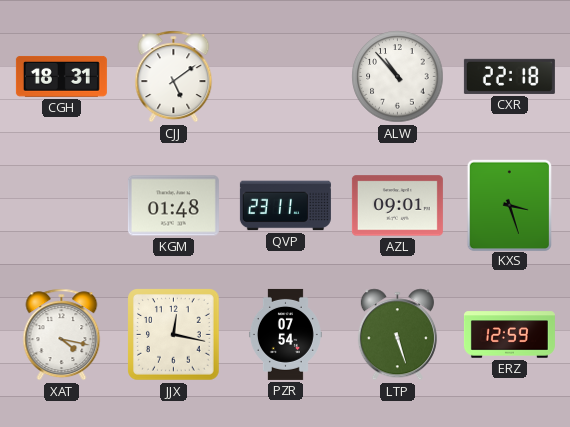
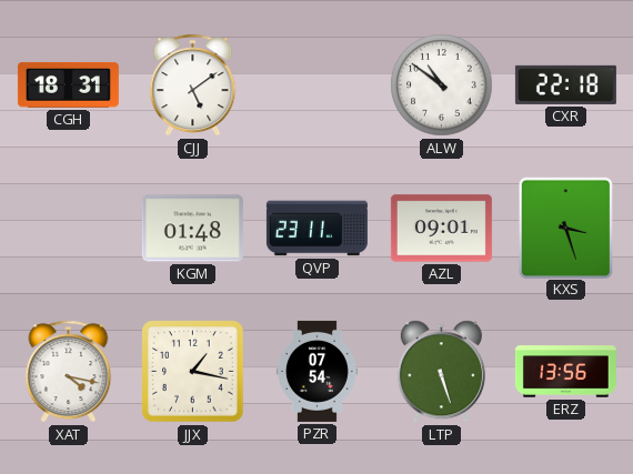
ALW: 10:53 -> 10:51 (442, 85)
JJX: 12:17 -> 1:17 (193, 372)
ERZ: 12:59 -> 13:56 (565, 372)
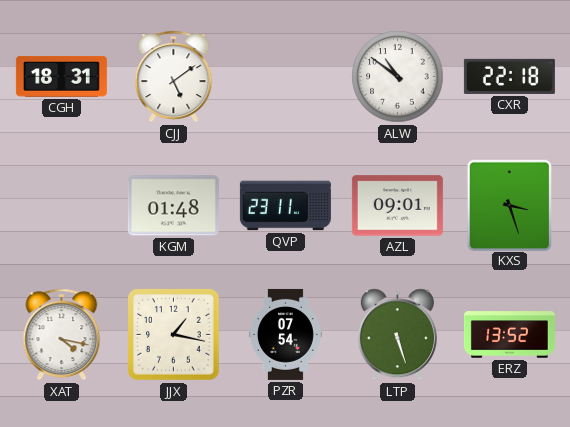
ERZ: 13:56 -> 13:52 (509, 335)
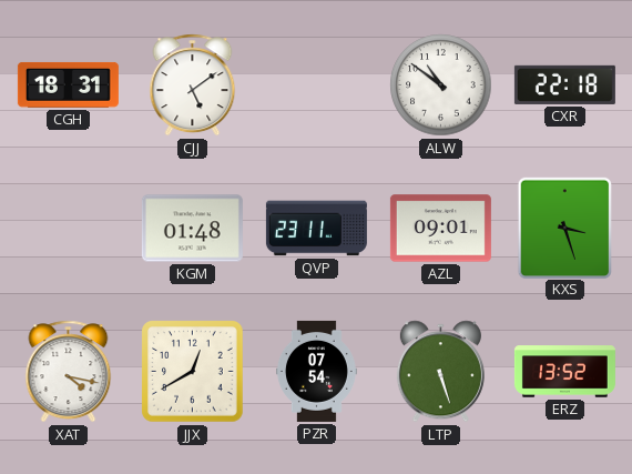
JJX: 1:17 -> 12:40 (193, 372)
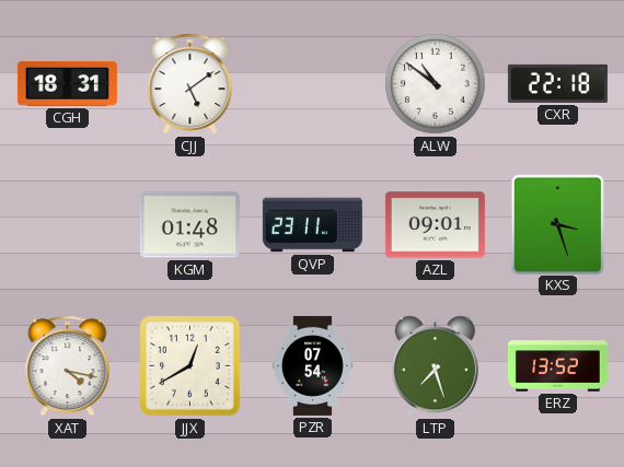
LTP: 5:27 -> 7:27 (435, 366)
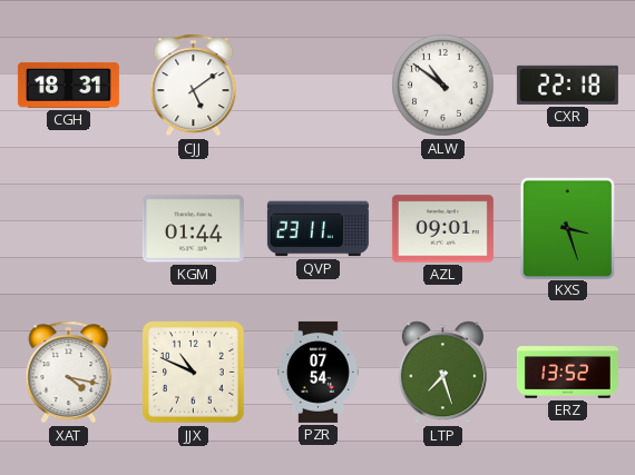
KGM: 01:48 -> 01:44 (193, 229)
JJX: 12:40 -> 10:49 (194, 373)
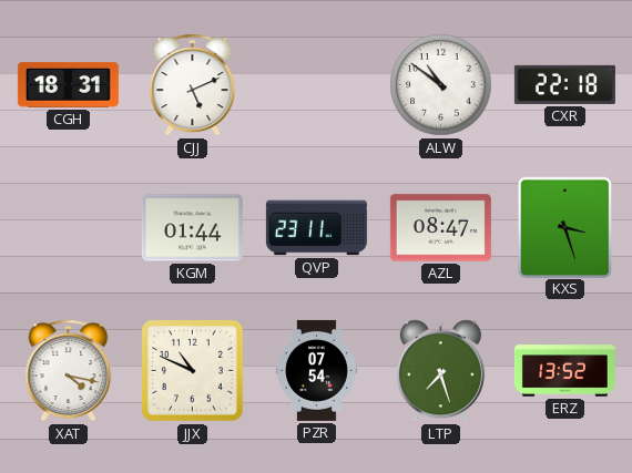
CJJ: 5:09 -> 5:11 (193, 85)
AZL: 09:01 -> 08:47 (440, 228)
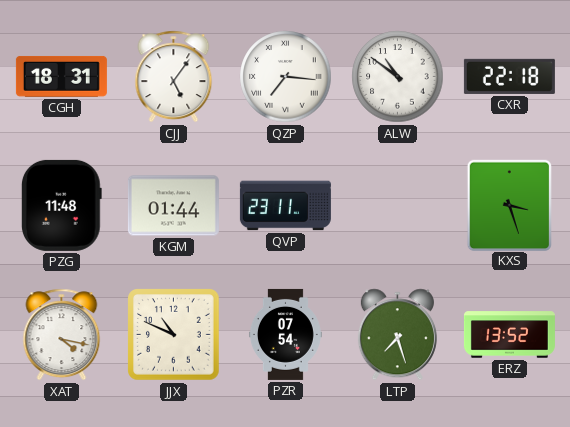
CJJ: 5:11 -> 5:06 (174, 77)
QZP: none -> 7:16 (286, 77)
PZG: none -> 11:48 (61, 205)
AZL: 08:47 -> none (440, 228)
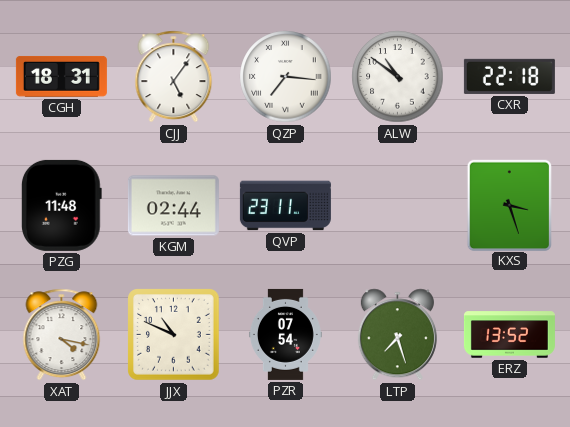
KGM: 01:44 -> 02:44 (173, 206)
